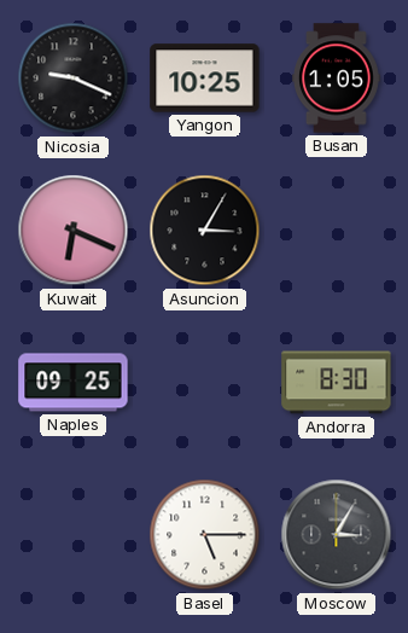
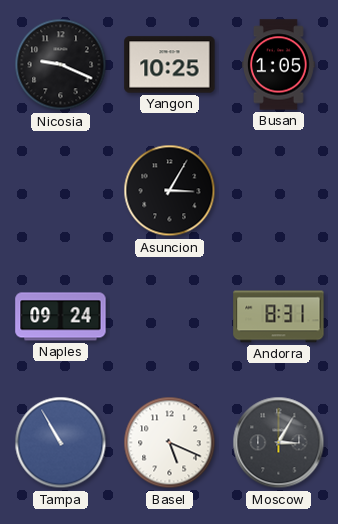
Kuwait: 6:19 -> none (74, 231)
Naples: 09:25 -> 09:24 (61, 317)
Andorra: 8:30 -> 8:31 (279, 317)
Tampa: none -> 10:55 (61, 443)
Basel: 5:15 -> 5:19 (170, 443)
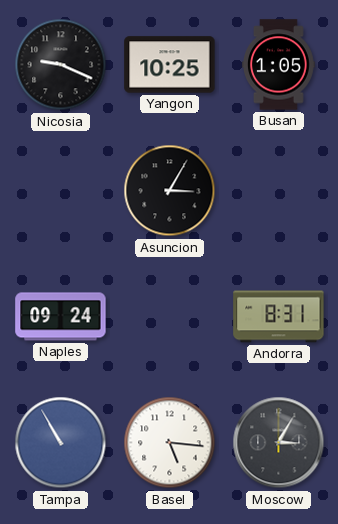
Basel: 5:19 -> 5:16 (170, 443)
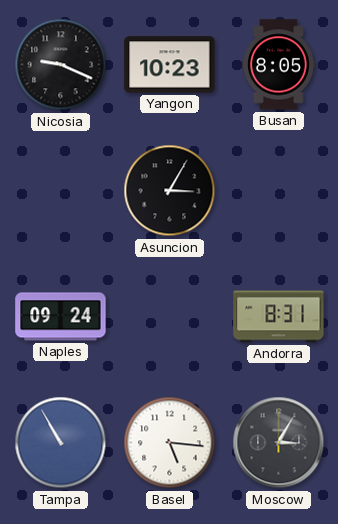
Yangon: 10:25 -> 10:23 (170, 65)
Busan: 1:05 -> 8:05 (279, 65)
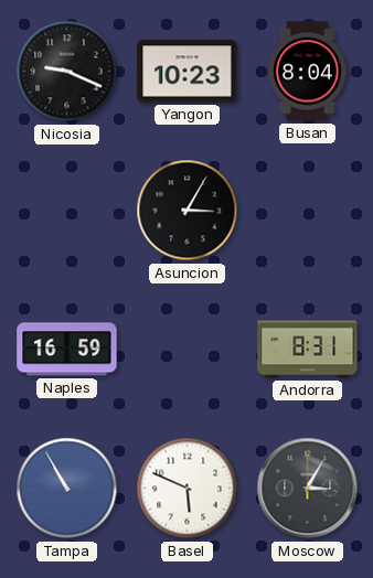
Busan: 8:05 -> 8:04 (308, 72)
Naples: 09:24 -> 16:59 (67, 350)
Basel: 5:16 -> 5:49 (188, 489)
